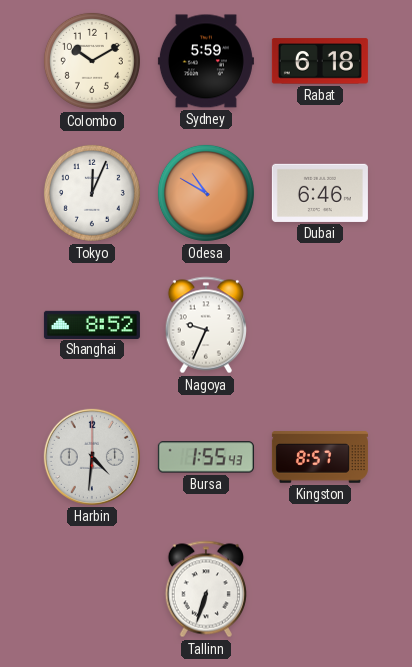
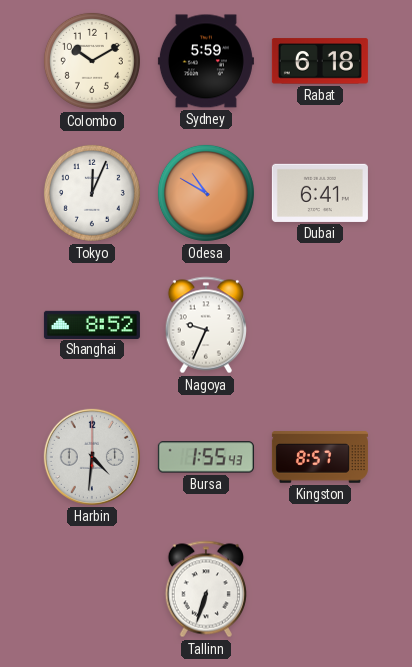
Dubai: 6:46 -> 6:41 (320, 193)
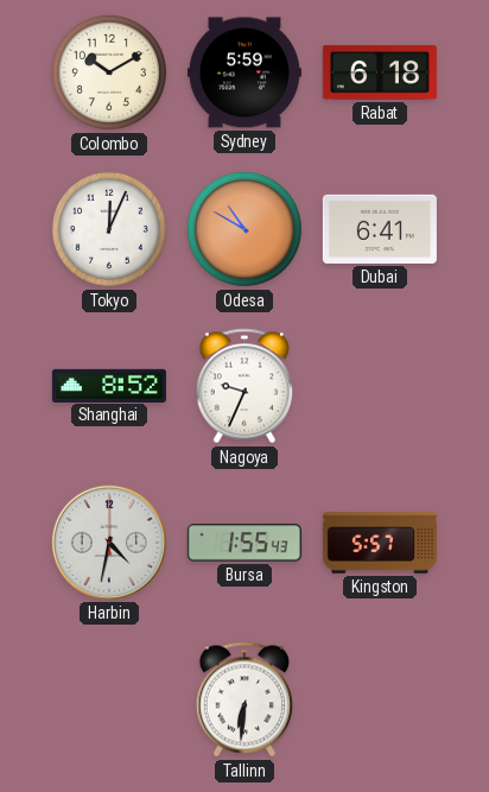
Harbin: 4:31 -> 4:32 (109, 543)
Kingston: 8:57 -> 5:57 (380, 543)
Tallinn: 6:33 -> 6:31 (244, 699)
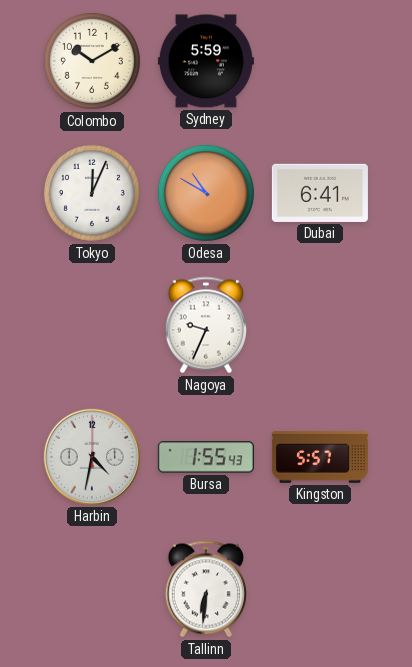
Rabat: 6:18 -> none (380, 72)
Shanghai: 8:52 -> none (109, 385)
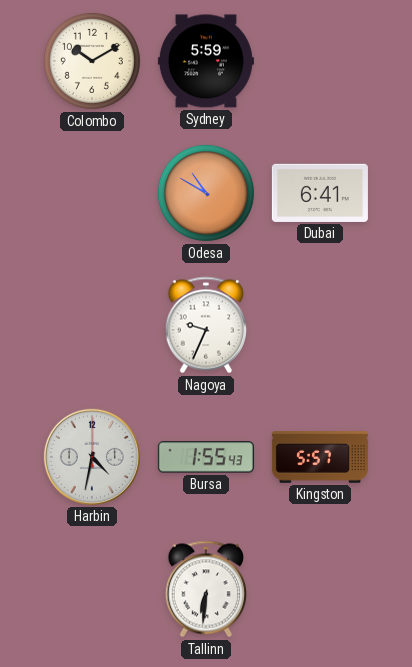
Tokyo: 12:04 -> none (92, 193)
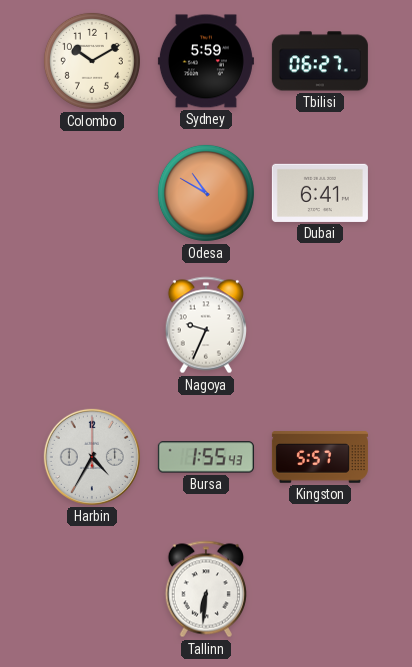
Tbilisi: none -> 06:27 (320, 61)
Harbin: 4:32 -> 4:35 (92, 457)
